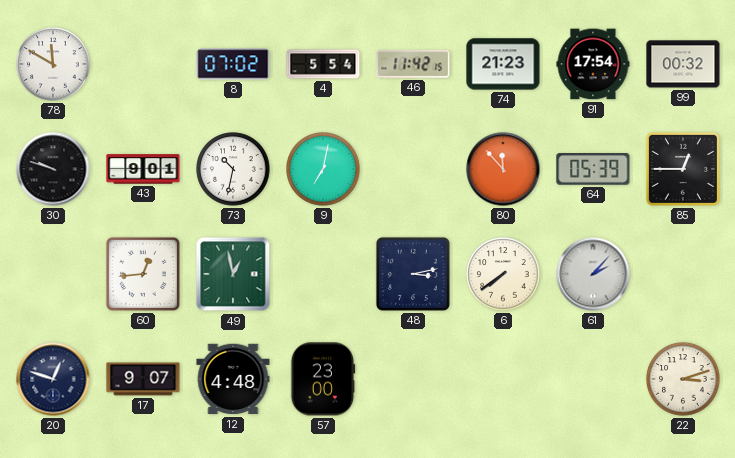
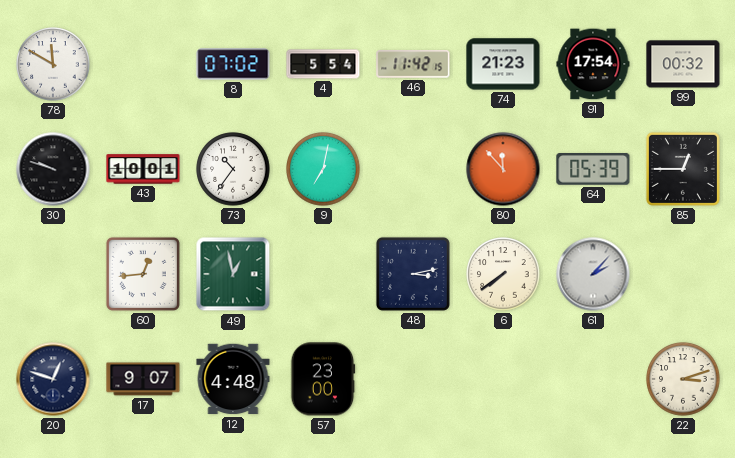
43: 9:01 -> 10:01 (143, 169)
73: 10:32 -> 10:36 (233, 169)
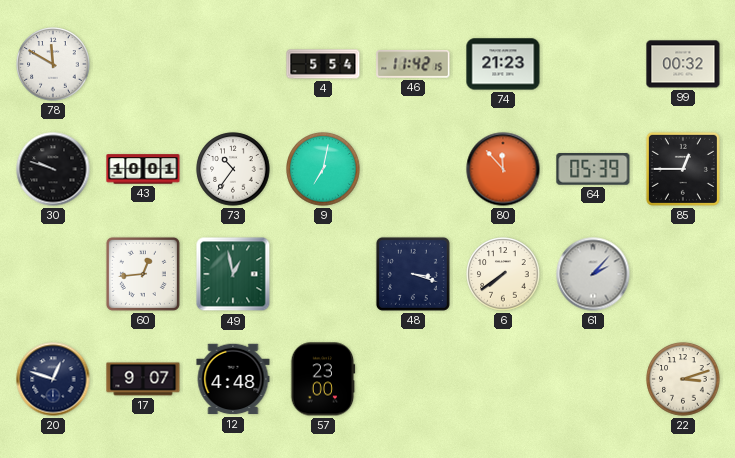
8: 07:02 -> none (233, 64)
91: 17:54 -> none (593, 64)
48: 3:13 -> 3:18 (413, 274)
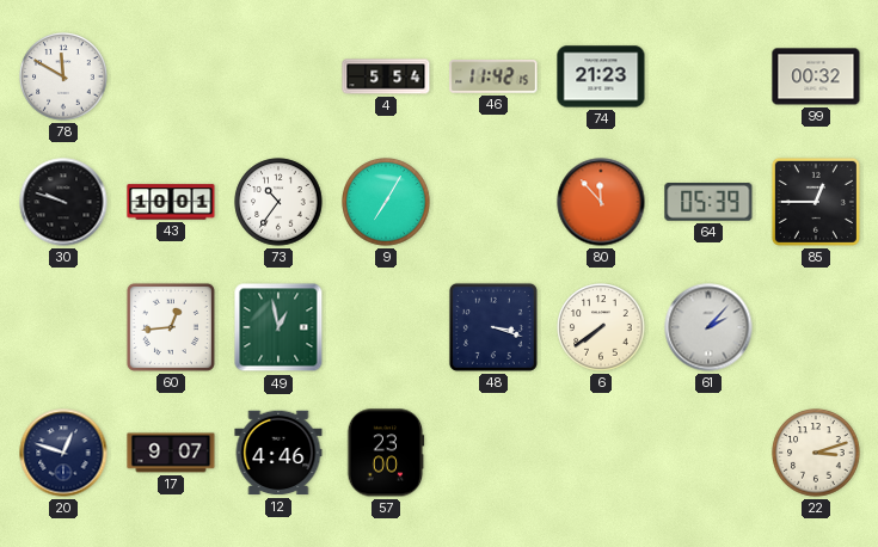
9: 7:02 -> 7:05 (386, 202)
12: 4:48 -> 4:46 (278, 453)
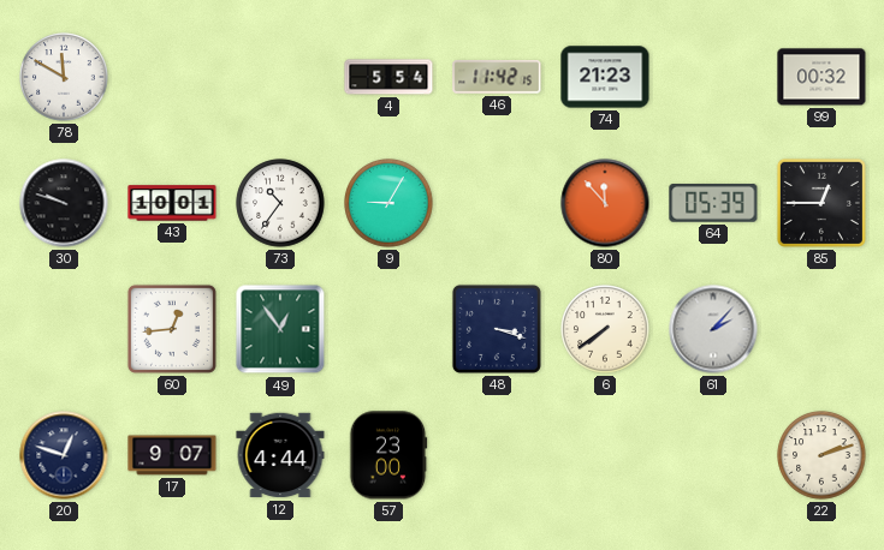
9: 7:05 -> 9:05 (388, 203)
49: 12:58 -> 12:54 (280, 329)
12: 4:46 -> 4:44 (280, 455)
22: 3:12 -> 2:12 (821, 455)
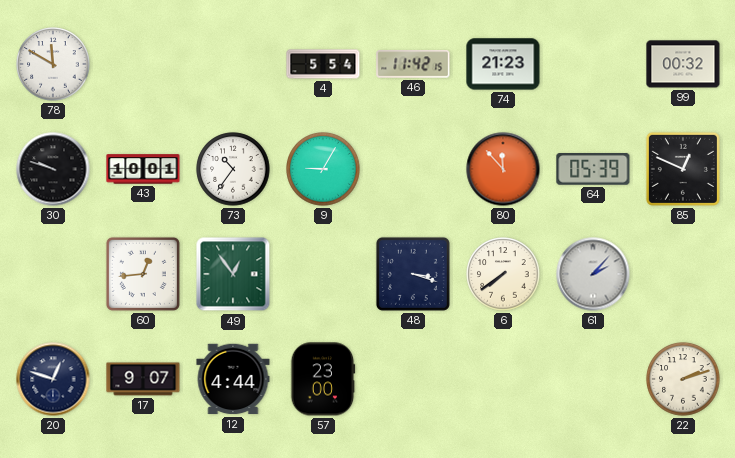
85: 12:45 -> 12:49 (683, 169)
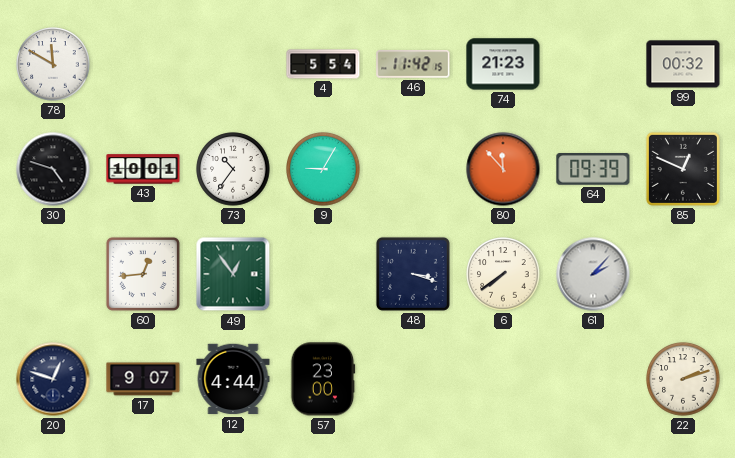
30: 9:48 -> 4:48 (53, 169)
64: 05:39 -> 09:39 (593, 170)
